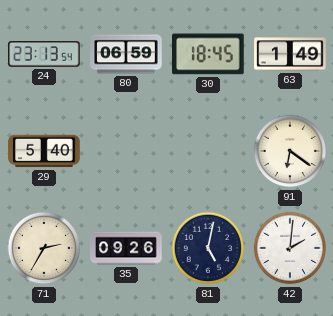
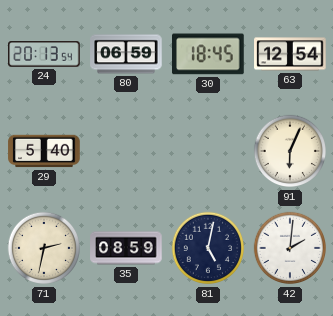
24: 23:13 -> 20:13 (44, 54)
63: 1:49 -> 12:54 (290, 54)
91: 6:21 -> 6:04 (290, 151)
71: 2:35 -> 2:32 (44, 248)
35: 09:26 -> 08:59 (126, 248)
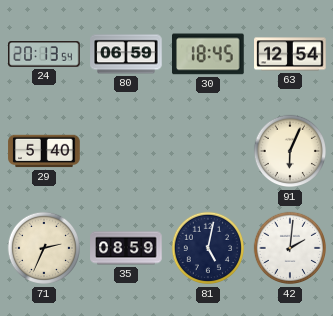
71: 2:32 -> 2:34 (44, 248)
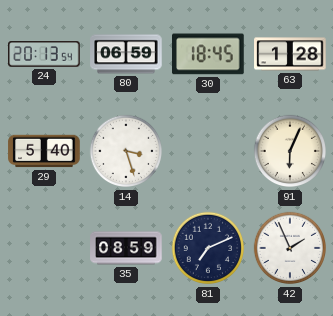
63: 12:54 -> 1:28 (290, 54)
14: none -> 3:27 (126, 151)
71: 2:34 -> none (44, 248)
81: 5:02 -> 7:11 (208, 248)
42: 2:01 -> 1:56 (290, 248)
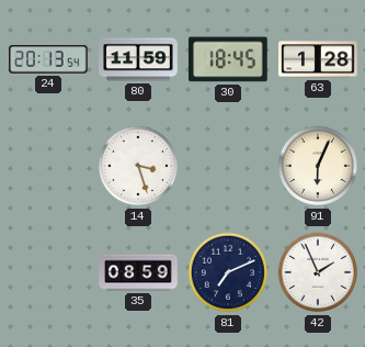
80: 06:59 -> 11:59 (138, 59)
29: 5:40 -> none (44, 151)
